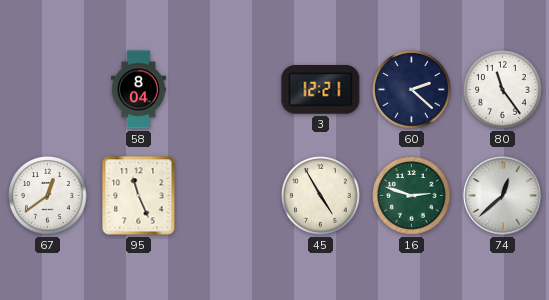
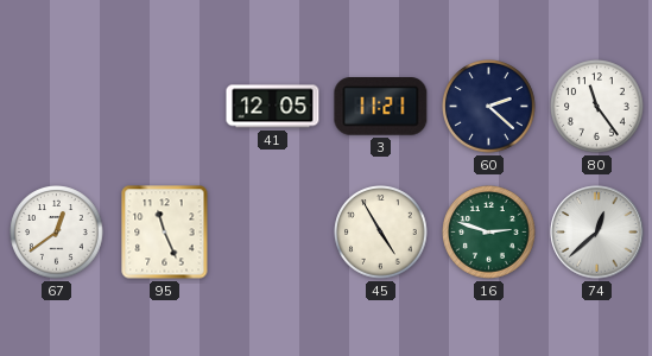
58: 8:04 -> none (138, 90)
41: none -> 12:05 (273, 107)
3: 12:21 -> 11:21 (381, 107)
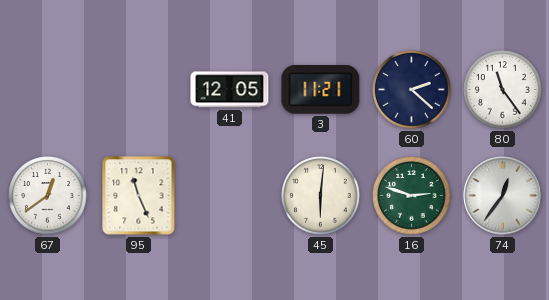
45: 4:55 -> 6:01 (321, 196)
74: 12:38 -> 12:36 (503, 196)
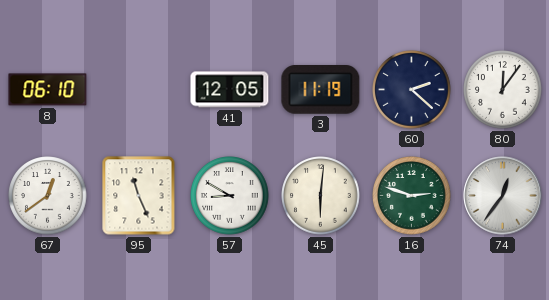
8: none -> 06:10 (48, 90)
3: 11:21 -> 11:19 (321, 90)
80: 11:24 -> 12:06 (503, 90)
57: none -> 8:50 (230, 196)
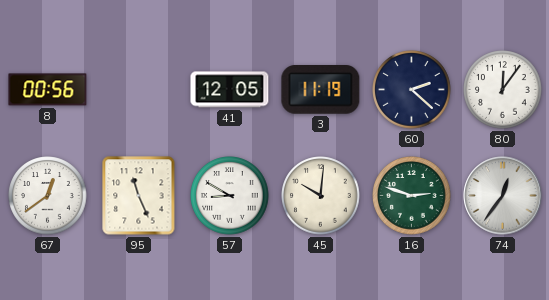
8: 06:10 -> 00:56 (48, 90)
45: 6:01 -> 10:01 (321, 196)
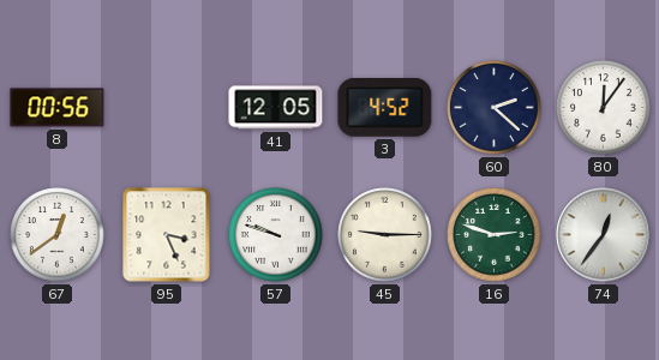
3: 11:19 -> 4:52 (385, 108)
95: 11:26 -> 3:26 (167, 235)
57: 8:50 -> 9:48 (276, 235)
45: 10:01 -> 9:15 (385, 235)
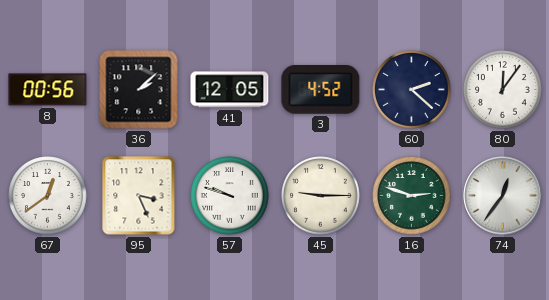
36: none -> 2:08 (139, 90)
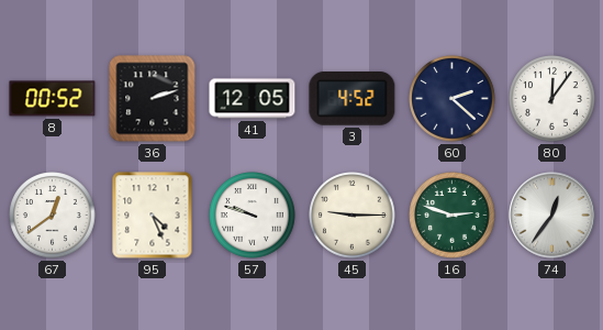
8: 00:56 -> 00:52 (53, 99)
36: 2:08 -> 2:12 (153, 99)
95: 3:26 -> 4:26 (153, 216)
